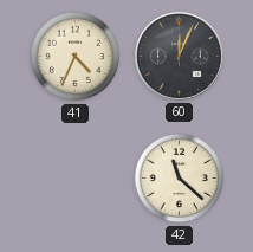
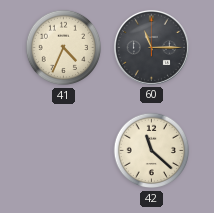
60: 12:04 -> 11:15 (151, 47)
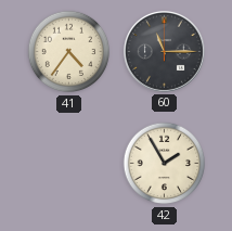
41: 4:34 -> 4:36 (69, 52)
42: 11:22 -> 1:55 (165, 164)
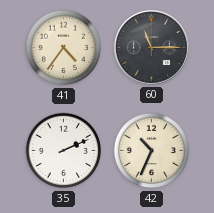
35: none -> 2:11 (64, 151)
42: 1:55 -> 10:34 (152, 151)
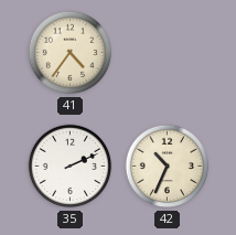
60: 11:15 -> none (151, 47)
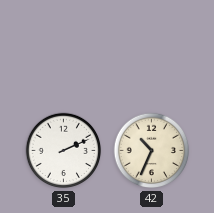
41: 4:36 -> none (71, 53)
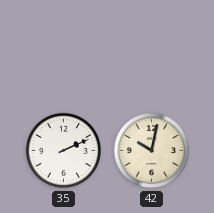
42: 10:34 -> 10:02 (152, 151)
